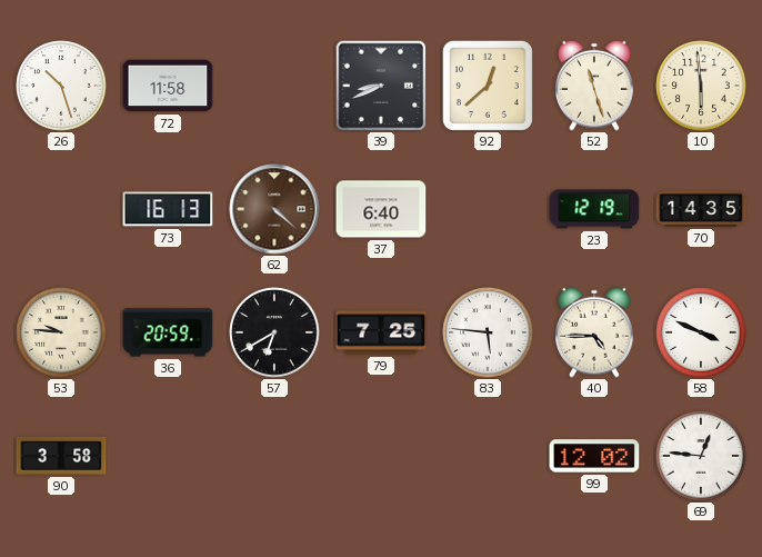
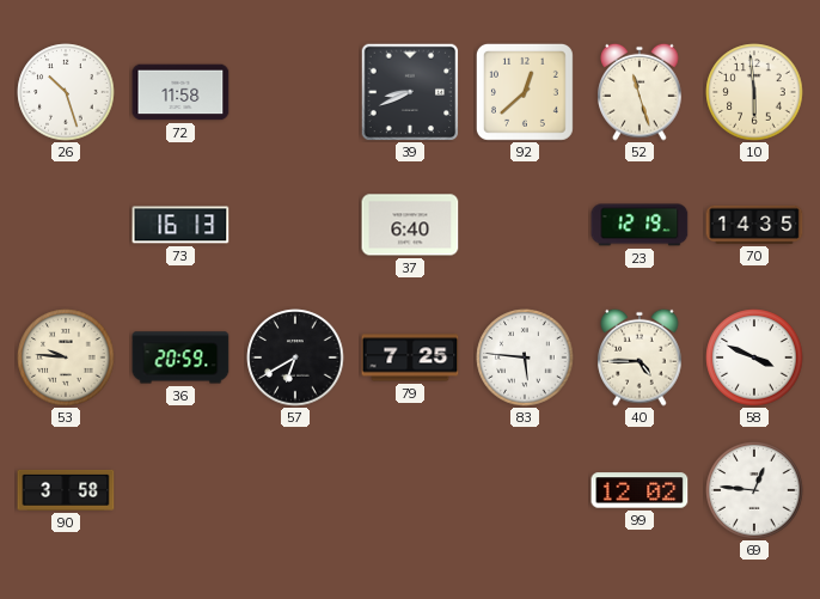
62: 4:22 -> none (274, 209)
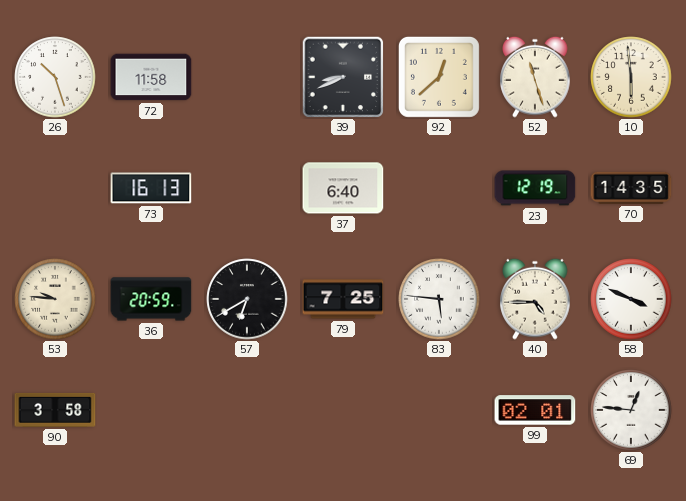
99: 12:02 -> 02:01 (535, 410)
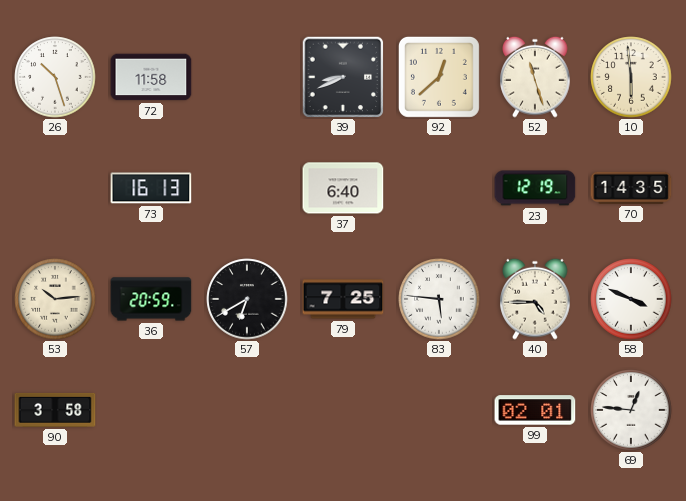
53: 9:46 -> 10:14 (55, 299)
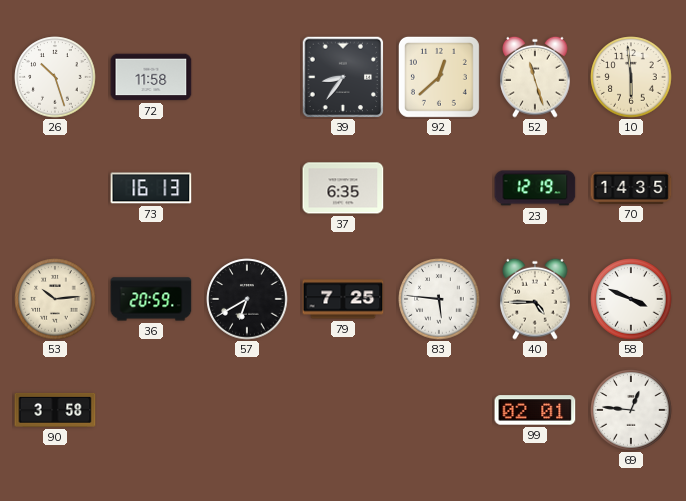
39: 8:41 -> 8:36 (343, 77)
37: 6:40 -> 6:35 (343, 188)
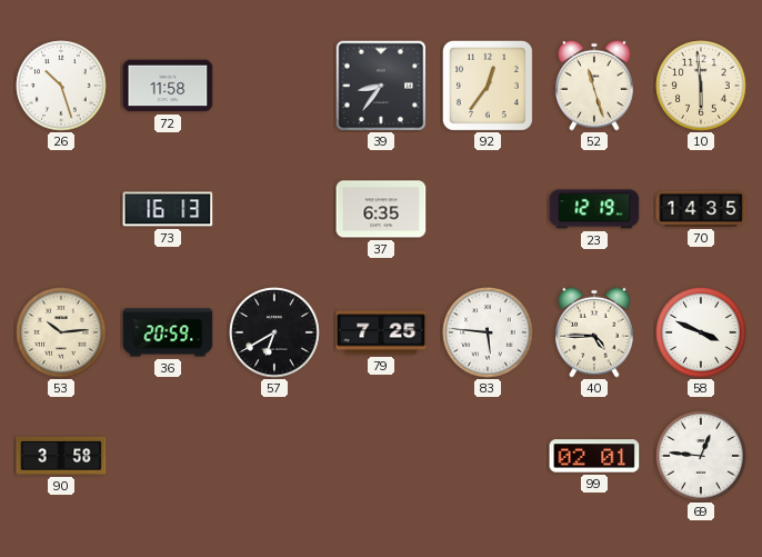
92: 12:38 -> 12:36 (488, 86)
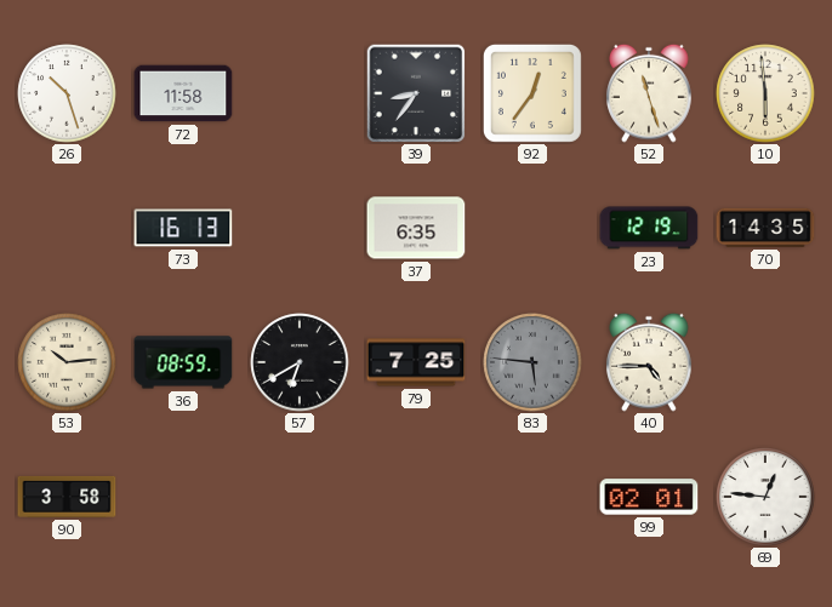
36: 20:59 -> 08:59 (183, 362)
83 dial: white -> grey (532, 362)
58: 3:49 -> none (701, 332)
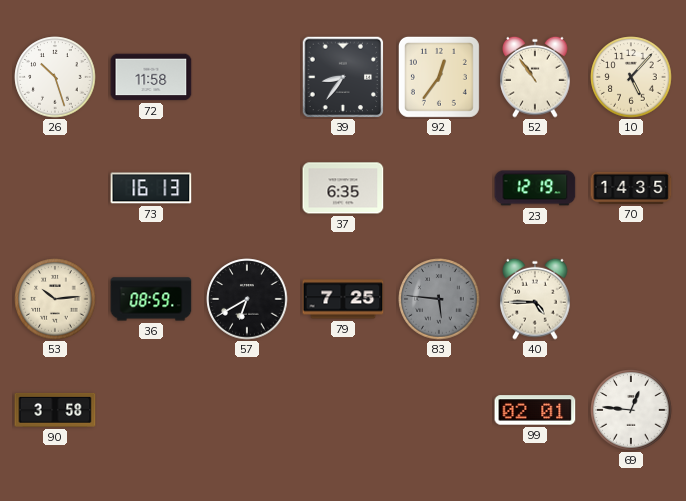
52: 11:27 -> 10:54 (535, 77)
10: 5:59 -> 5:07 (631, 77)
